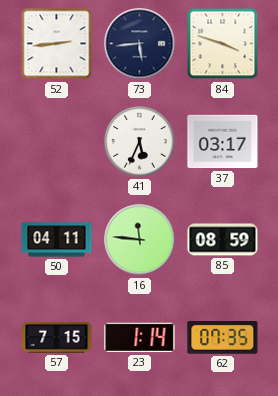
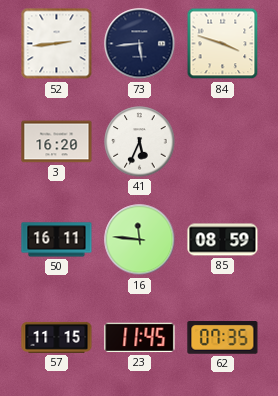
3: none -> 16:20 (57, 142)
37: 03:17 -> none (223, 142)
50: 04:11 -> 16:11 (57, 240)
57: 7:15 -> 11:15 (57, 337)
23: 1:14 -> 11:45 (140, 338)
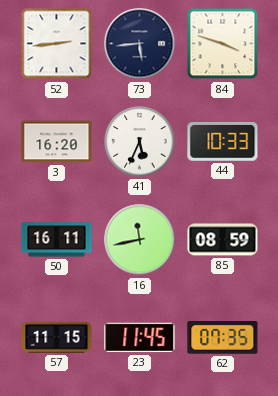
44: none -> 10:33 (223, 142)
16: 11:46 -> 11:43 (140, 240)
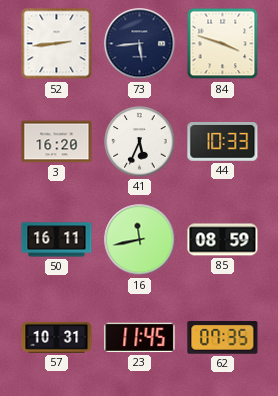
57: 11:15 -> 10:31 (57, 337)
